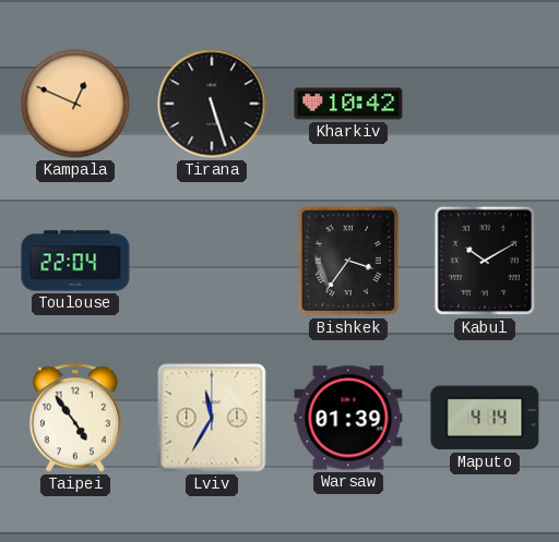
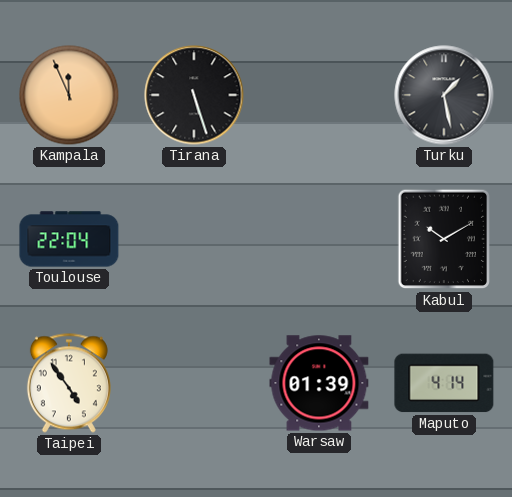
Kampala: 12:49 -> 11:56 (69, 95)
Kharkiv: 10:42 -> none (348, 104)
Turku: none -> 1:28 (444, 95)
Bishkek: 3:36 -> none (348, 261)
Lviv: 11:35 -> none (212, 418)
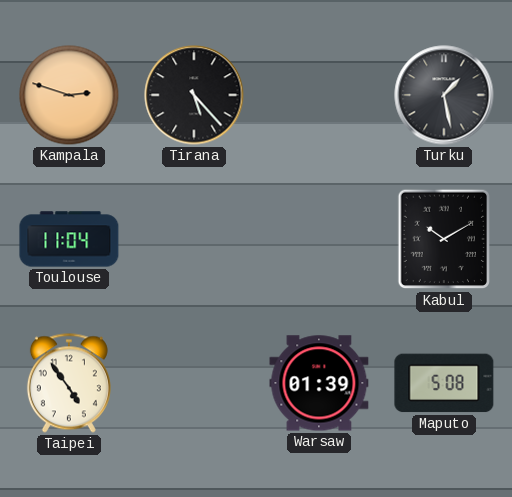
Kampala: 11:56 -> 2:48 (69, 95)
Tirana: 5:27 -> 5:23 (194, 95)
Toulouse: 22:04 -> 11:04 (69, 239)
Maputo: 4:14 -> 5:08 (444, 383)
